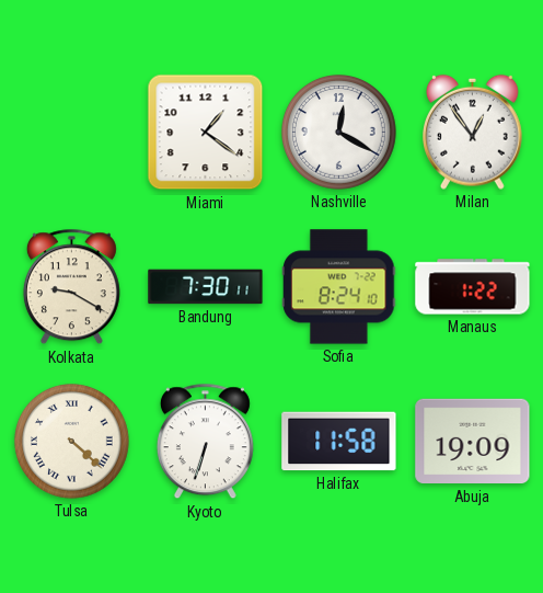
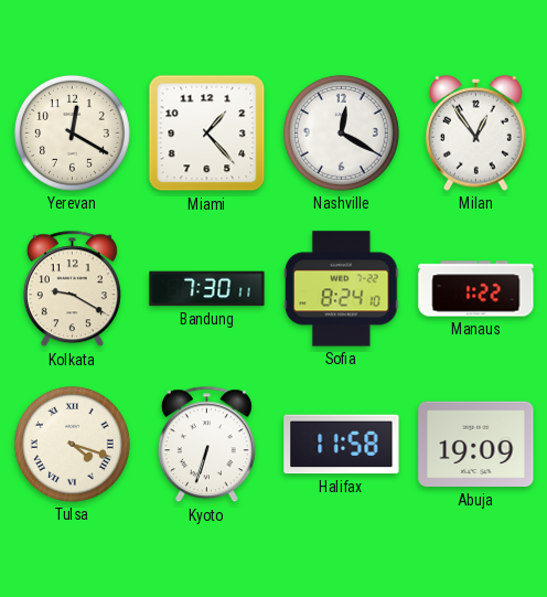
Yerevan: none -> 12:20 (72, 132)
Miami: 1:21 -> 1:23 (207, 134)
Tulsa: 4:22 -> 4:18 (72, 444)
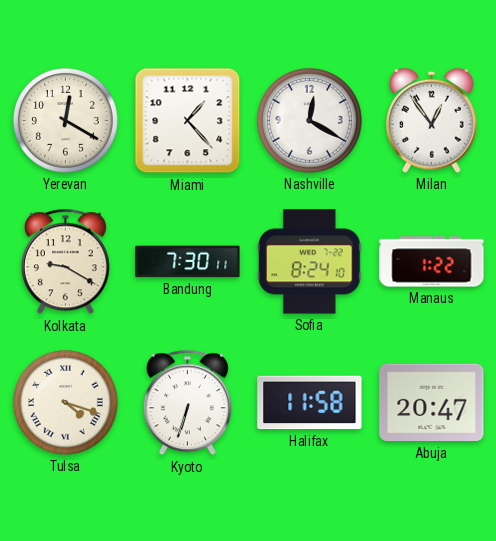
Abuja: 19:09 -> 20:47 (432, 403)
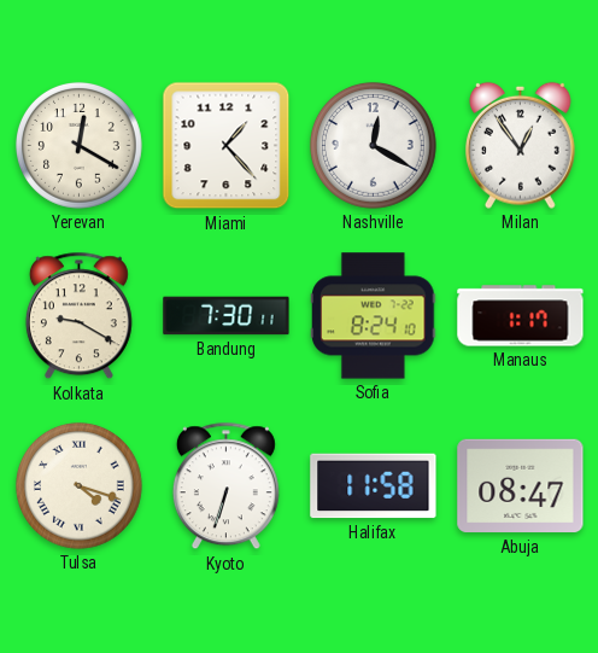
Manaus: 1:22 -> 1:17 (521, 316)
Abuja: 20:47 -> 08:47 (521, 486)
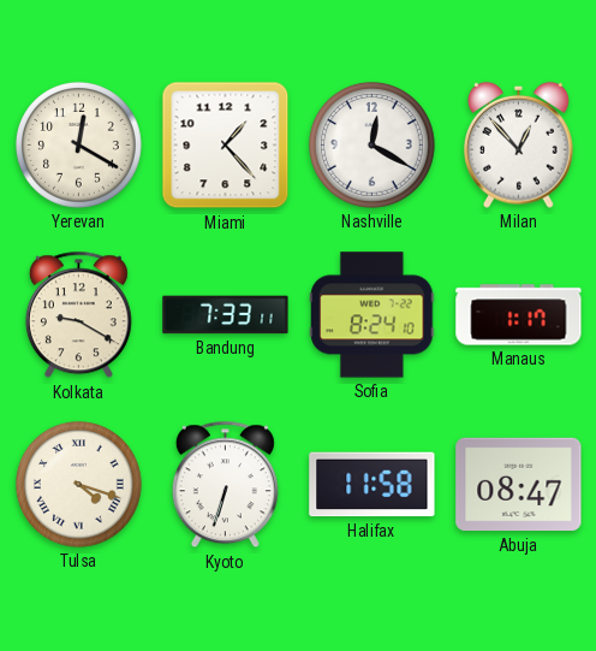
Milan: 12:54 -> 12:53 (519, 144)
Bandung: 7:30 -> 7:33 (226, 315)
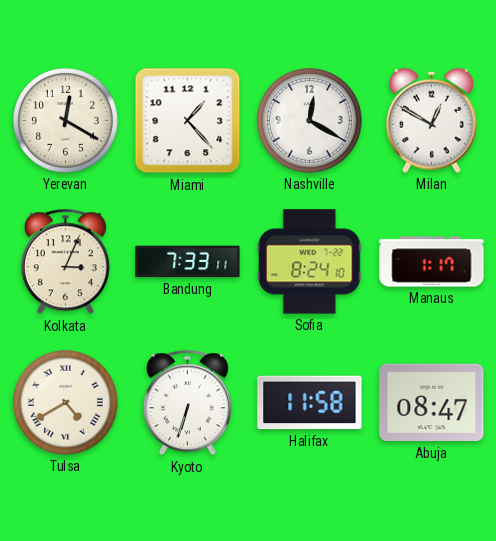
Milan: 12:53 -> 12:50 (432, 120)
Kolkata: 9:20 -> 3:04 (65, 262)
Tulsa: 4:18 -> 4:40 (65, 402)
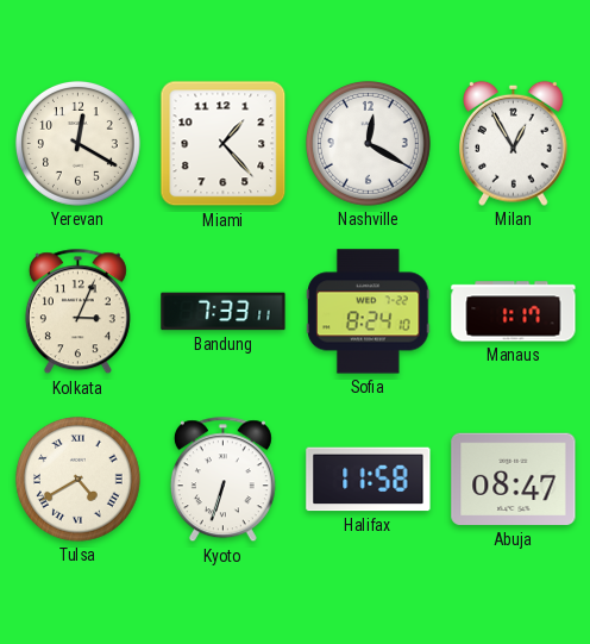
Milan: 12:50 -> 12:55 (514, 143)
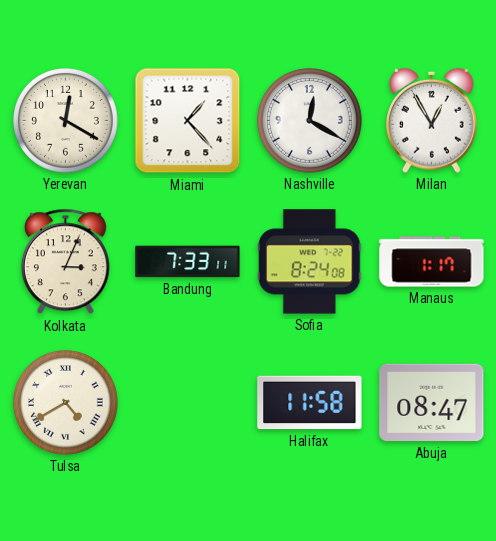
Sofia: 8:24:10 -> 8:24:08 (310, 262)
Kyoto: 6:33 -> none (222, 480)
